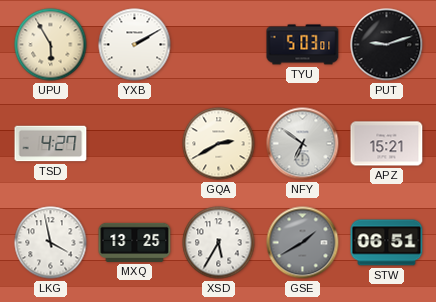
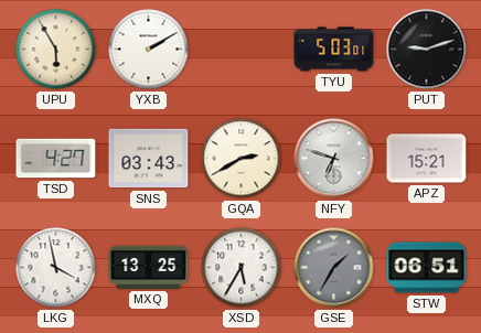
SNS: none -> 03:43 (149, 159)
NFY: 6:51 -> 6:48 (334, 159)
GSE: 1:40 -> 1:35 (334, 268)
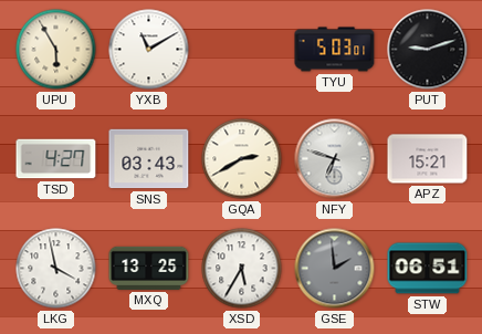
YXB: 2:10 -> 11:10 (149, 50)
GSE: 1:35 -> 1:59 (335, 269)
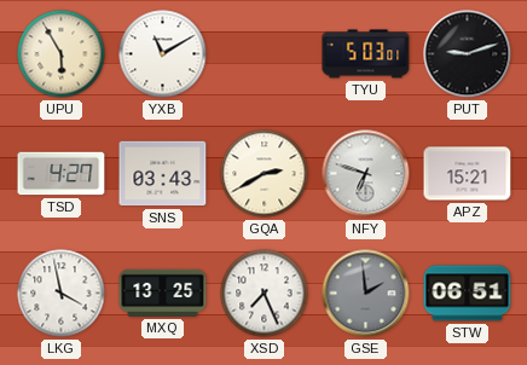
XSD: 5:35 -> 7:26 (265, 294)
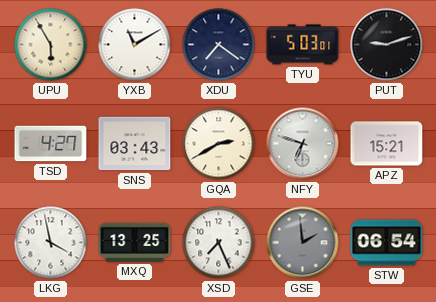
XDU: none -> 7:21 (219, 45)
STW: 06:51 -> 06:54 (387, 243)
